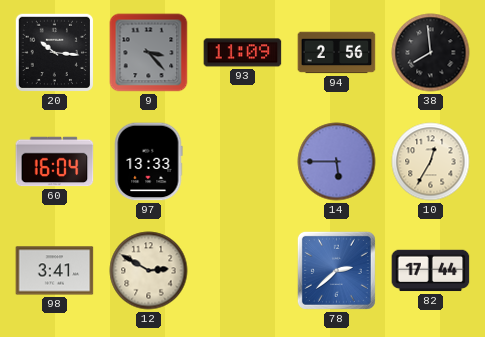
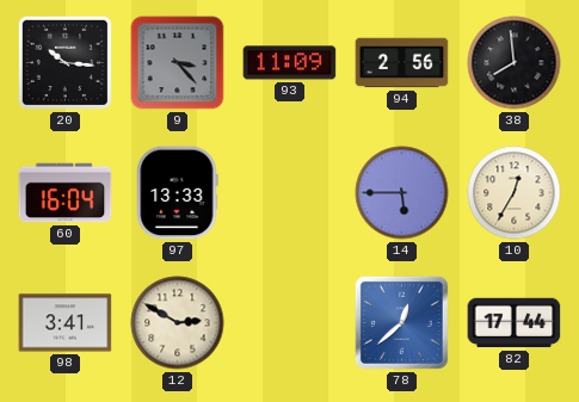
78: 2:38 -> 12:38 (401, 322)
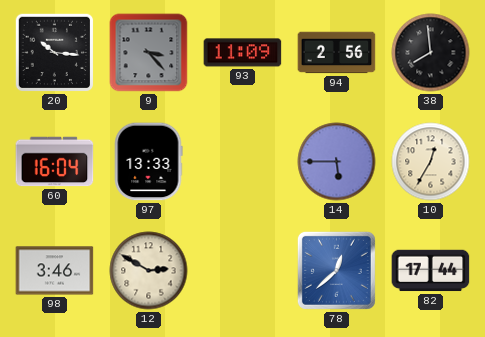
98: 3:41 -> 3:46 (55, 271)
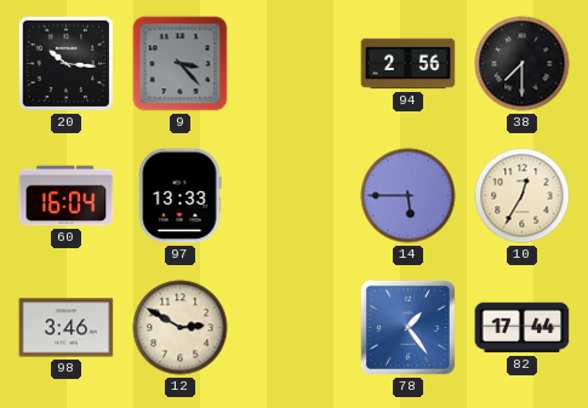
93: 11:09 -> none (243, 53)
38: 7:59 -> 7:30 (523, 64)
78: 12:38 -> 1:24 (407, 327)
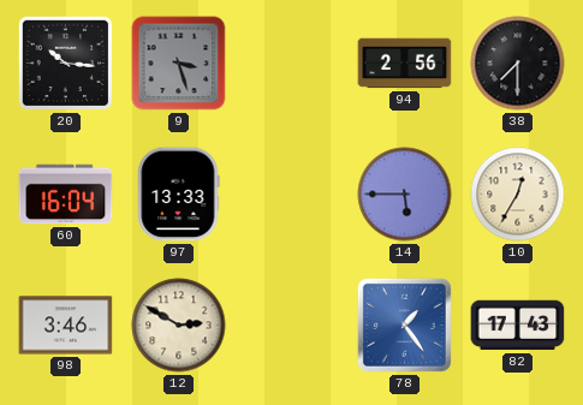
9: 3:23 -> 3:27 (179, 64)
82: 17:44 -> 17:43 (518, 326)
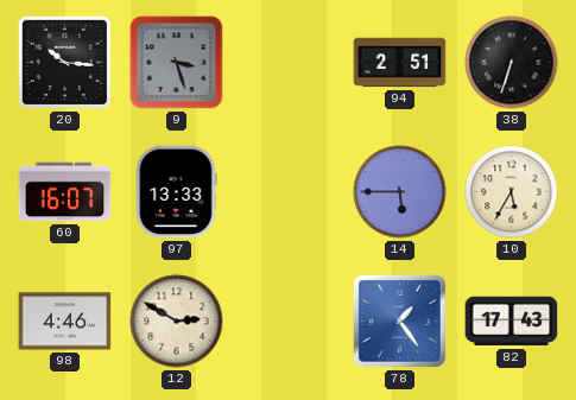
94: 2:56 -> 2:51 (400, 63)
38: 7:30 -> 6:33 (512, 63)
60: 16:04 -> 16:07 (65, 192)
10: 12:35 -> 5:35 (512, 192)
98: 3:46 -> 4:46 (65, 322)
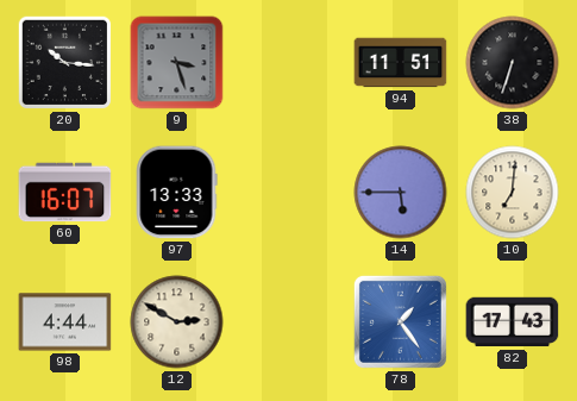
94: 2:51 -> 11:51 (401, 63)
10: 5:35 -> 7:01 (513, 193)
98: 4:46 -> 4:44 (65, 322)
